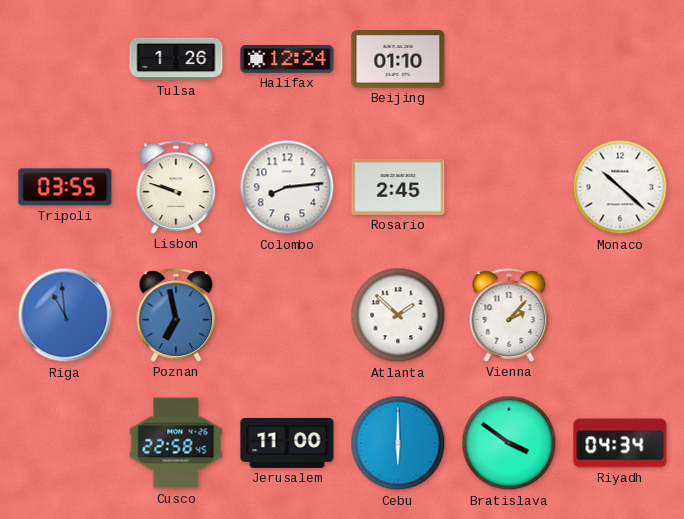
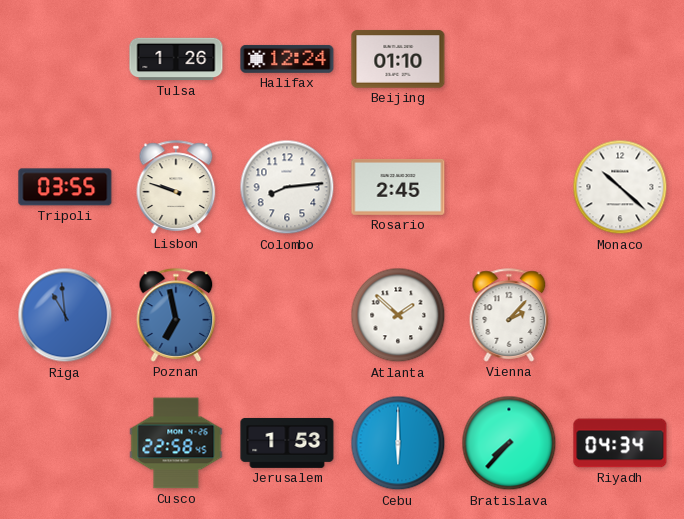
Jerusalem: 11:00 -> 1:53 (287, 443)
Bratislava: 3:51 -> 7:37 (509, 443)
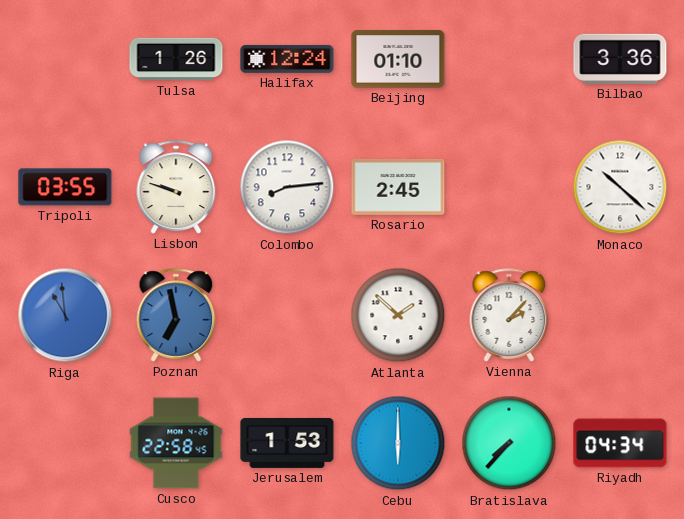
Bilbao: none -> 3:36 (620, 59)
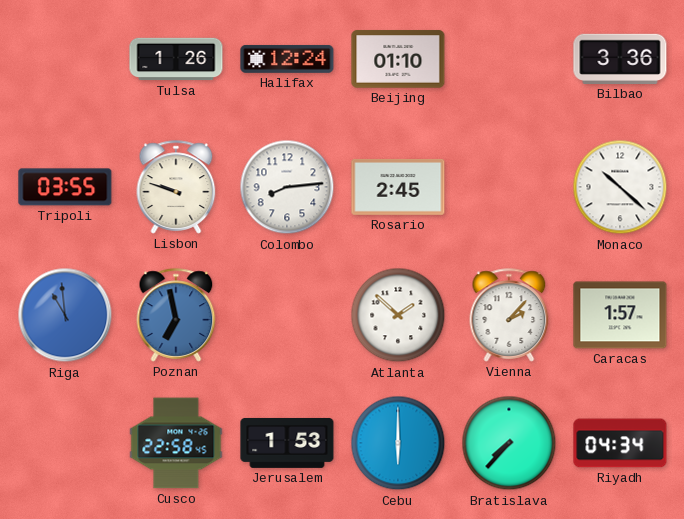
Caracas: none -> 1:57 (620, 315)
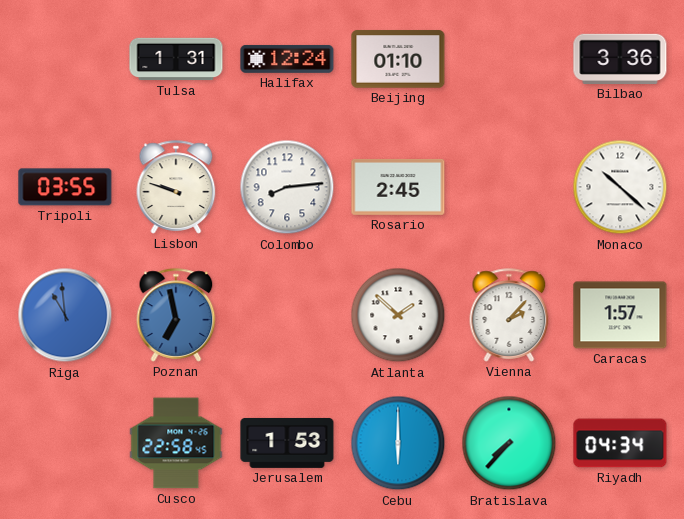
Tulsa: 1:26 -> 1:31 (176, 59)
